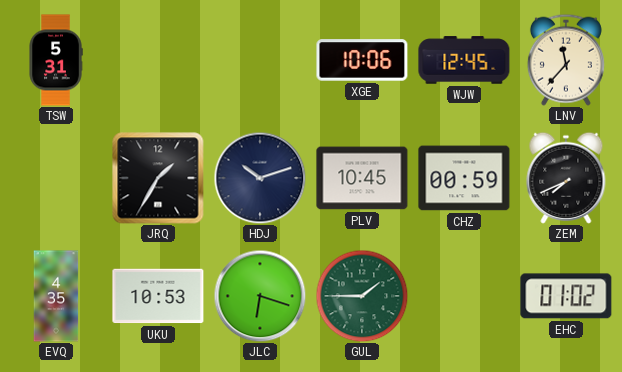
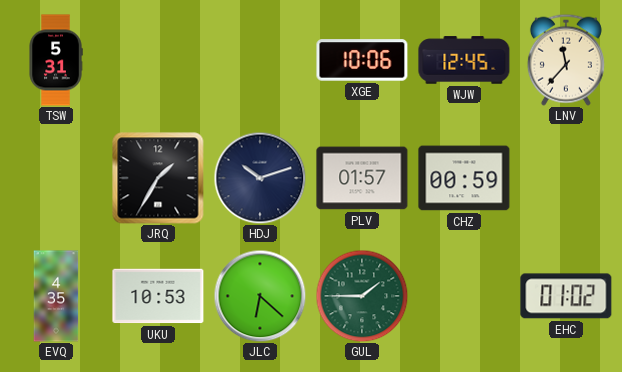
PLV: 10:45 -> 01:57 (362, 178)
ZEM: 7:41 -> none (566, 178)
JLC: 6:18 -> 6:22 (260, 296)
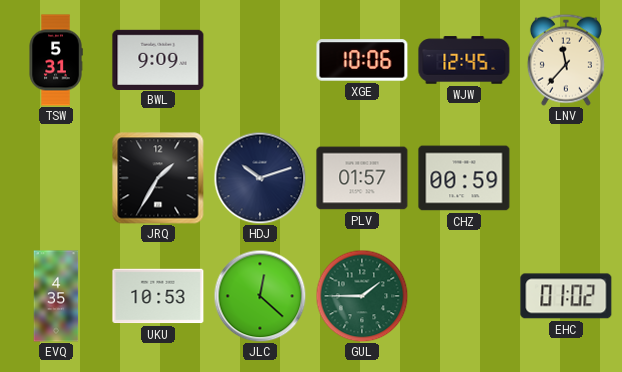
BWL: none -> 9:09 (158, 59)
JLC: 6:22 -> 12:22 (260, 296)
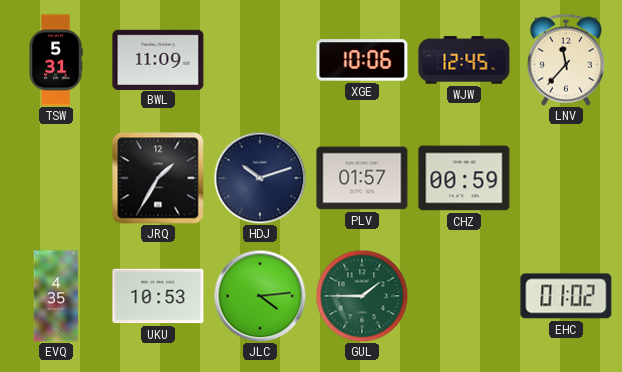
BWL: 9:09 -> 11:09 (158, 59)
JLC: 12:22 -> 4:14 (260, 296)
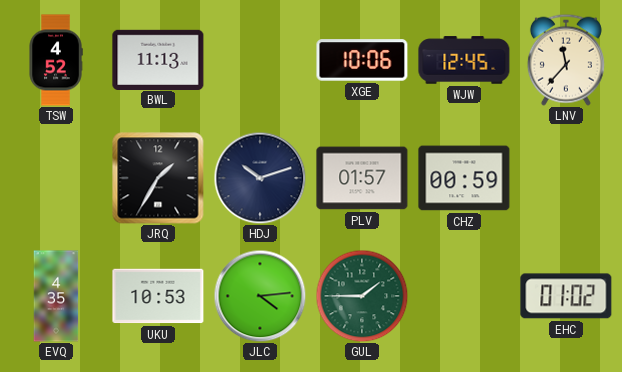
TSW: 5:31 -> 4:52 (56, 60)
BWL: 11:09 -> 11:13 (158, 59)
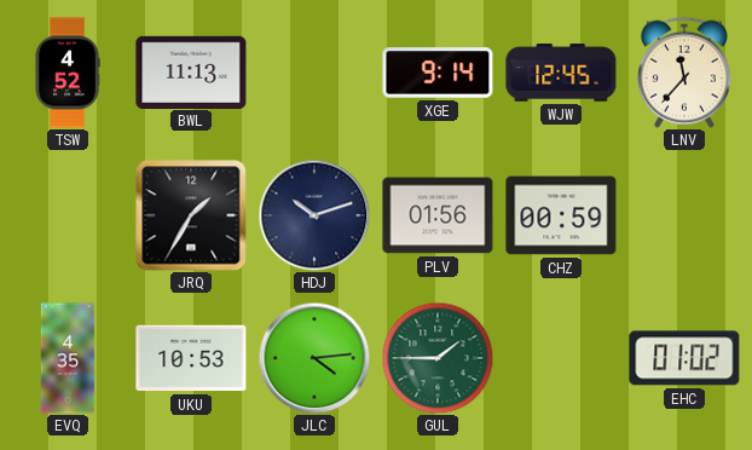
XGE: 10:06 -> 9:14 (438, 73)
PLV: 01:57 -> 01:56 (438, 215)
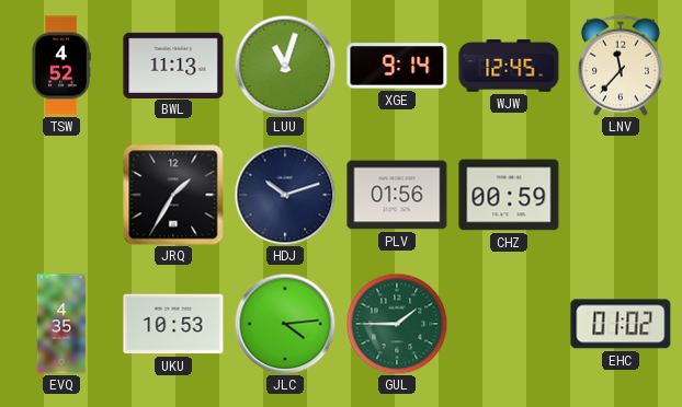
LUU: none -> 11:03 (285, 66)
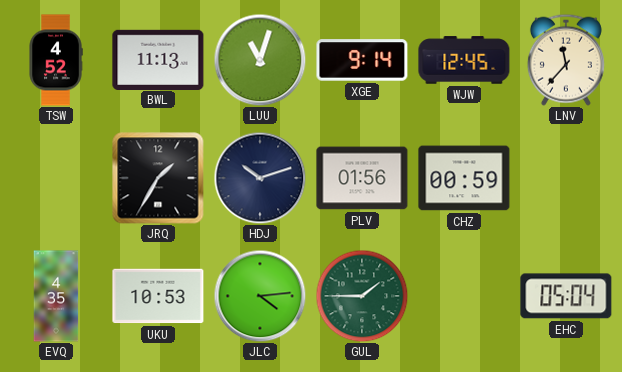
EHC: 01:02 -> 05:04 (566, 296)
